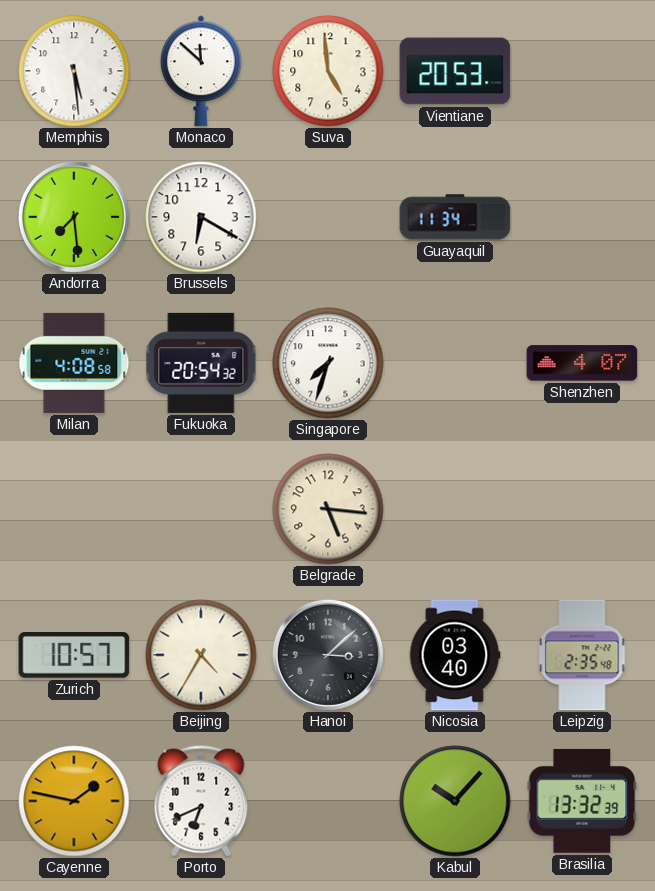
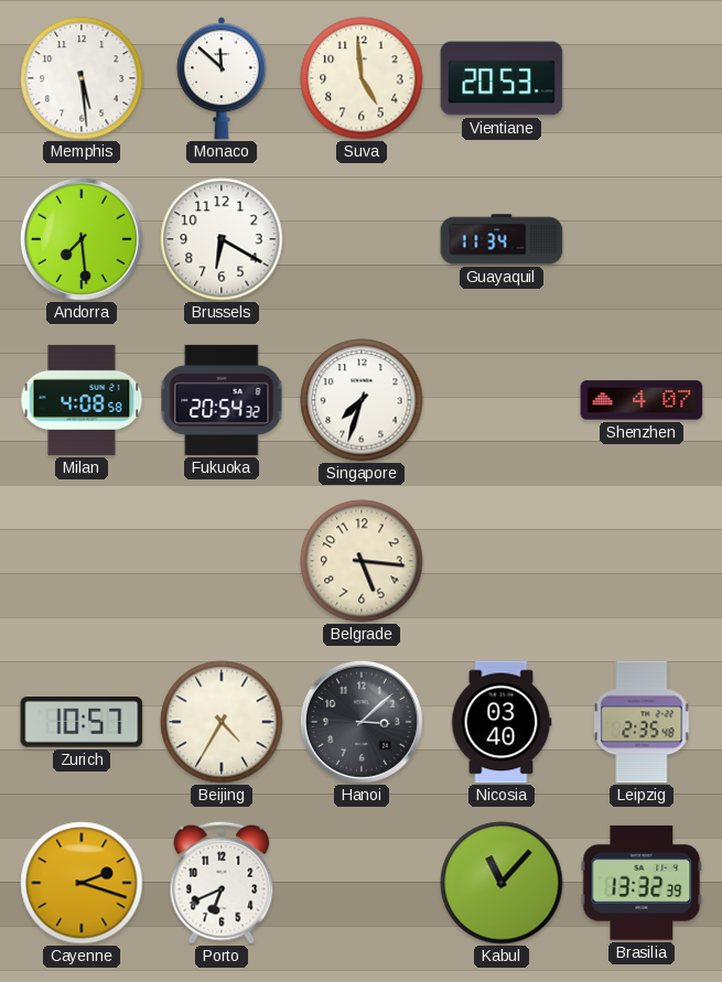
Cayenne: 1:47 -> 2:18 (82, 883)
Kabul: 10:07 -> 11:07 (502, 883)
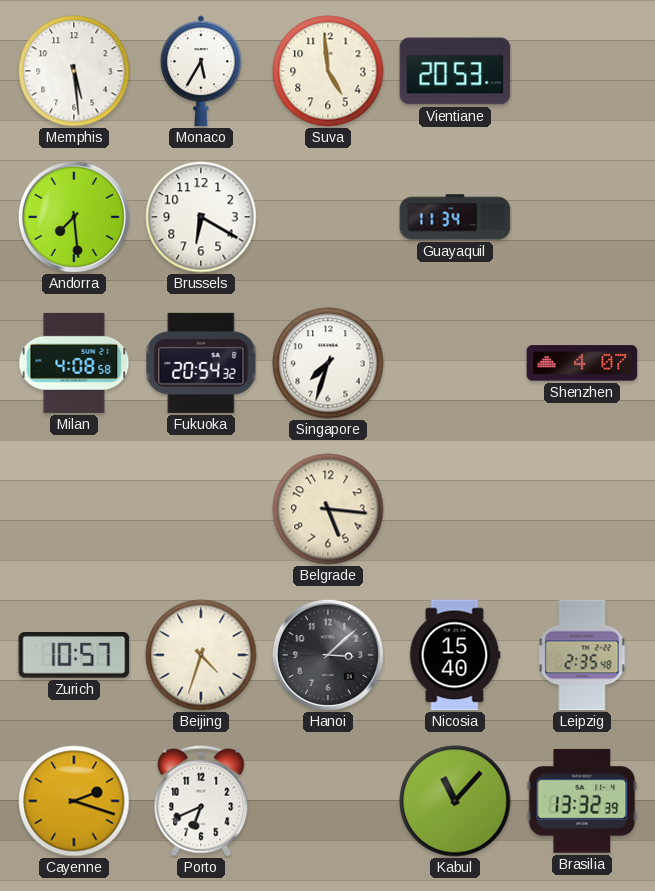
Monaco: 11:52 -> 5:35 (201, 71)
Beijing: 4:35 -> 4:33 (201, 655)
Nicosia: 03:40 -> 15:40 (455, 655)
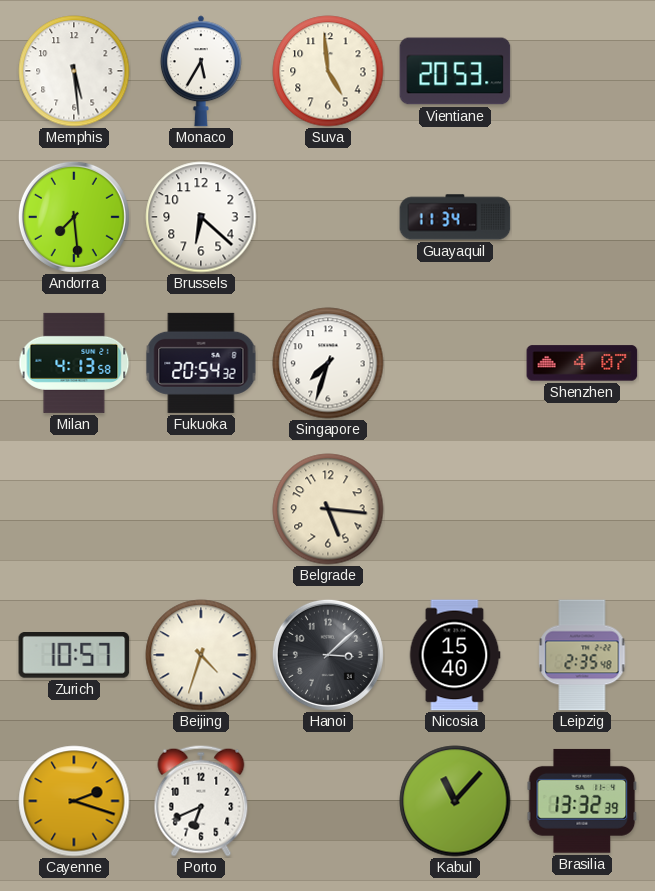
Brussels: 6:20 -> 6:22 (201, 217)
Milan: 4:08 -> 4:13 (74, 363)
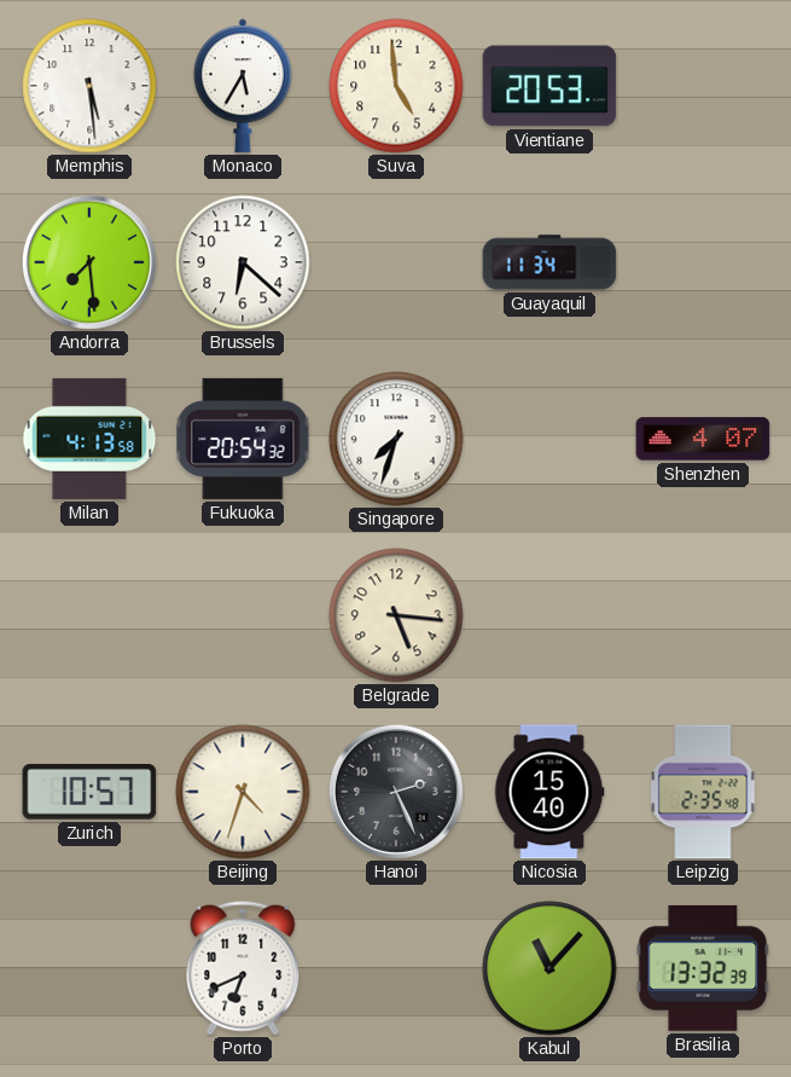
Hanoi: 3:08 -> 2:26 (396, 792)
Cayenne: 2:18 -> none (74, 801)
